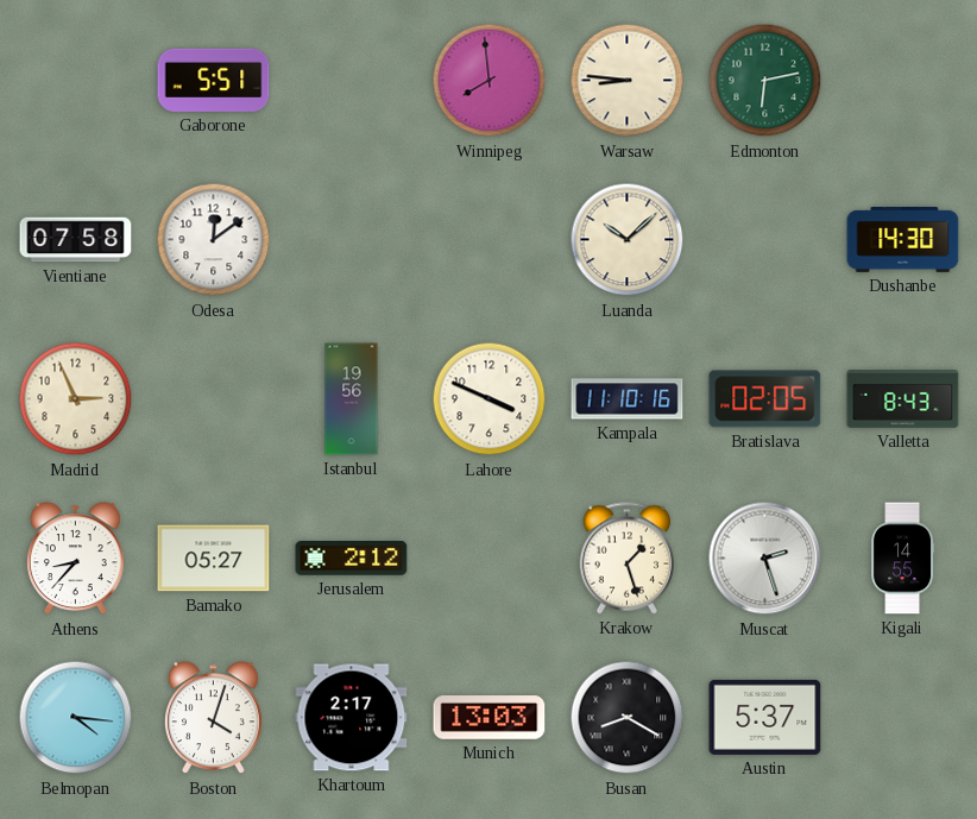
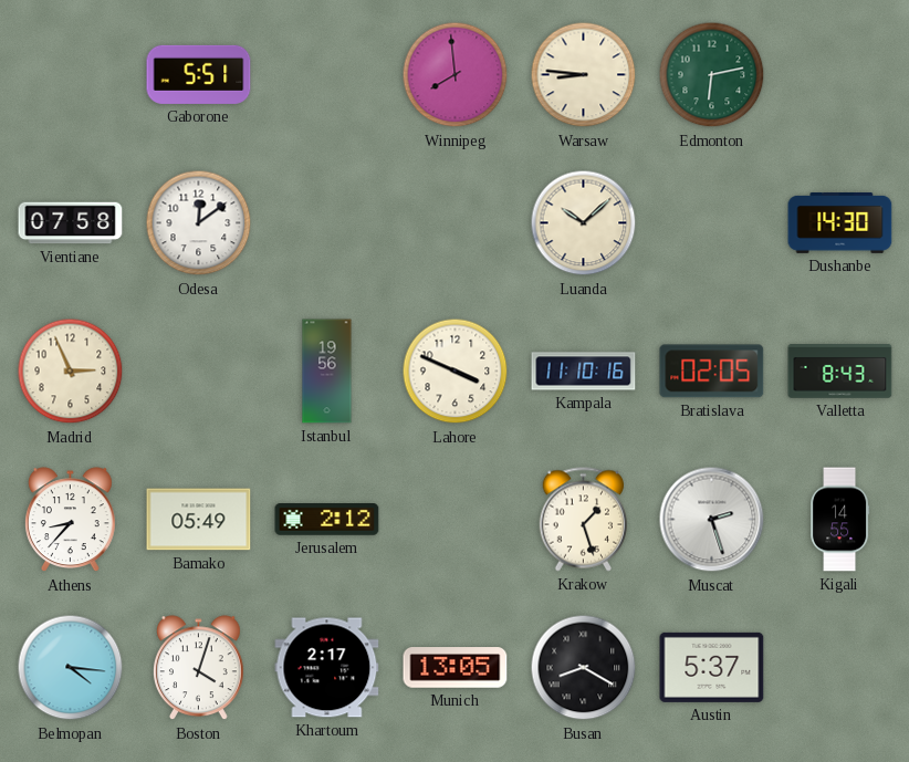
Bamako: 05:27 -> 05:49 (199, 520)
Munich: 13:03 -> 13:05 (456, 668)
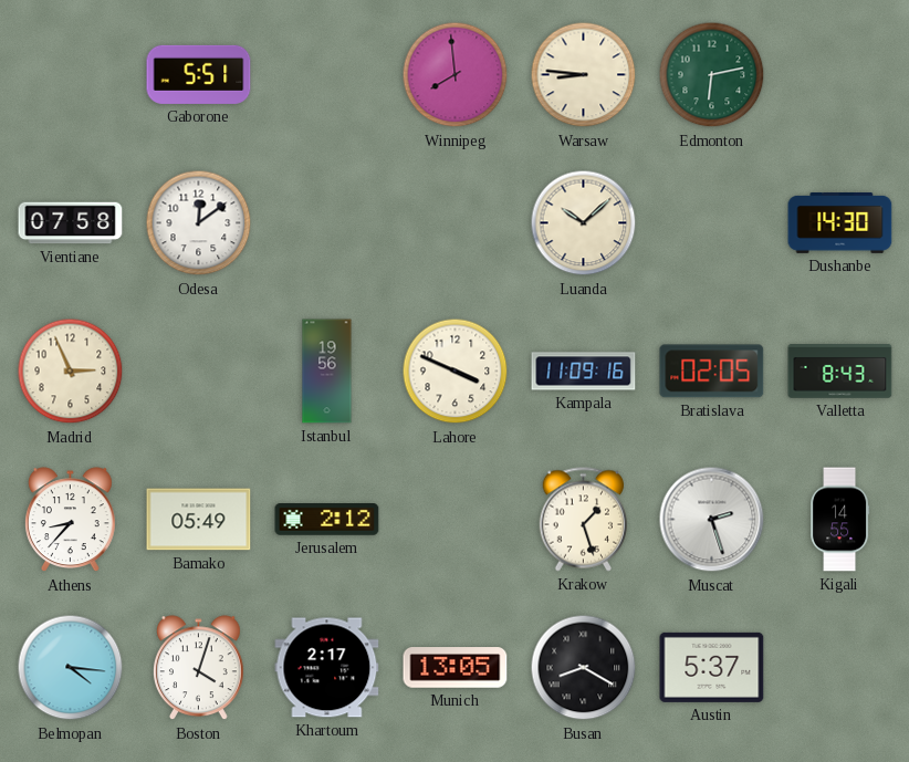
Kampala: 11:10 -> 11:09 (584, 372)
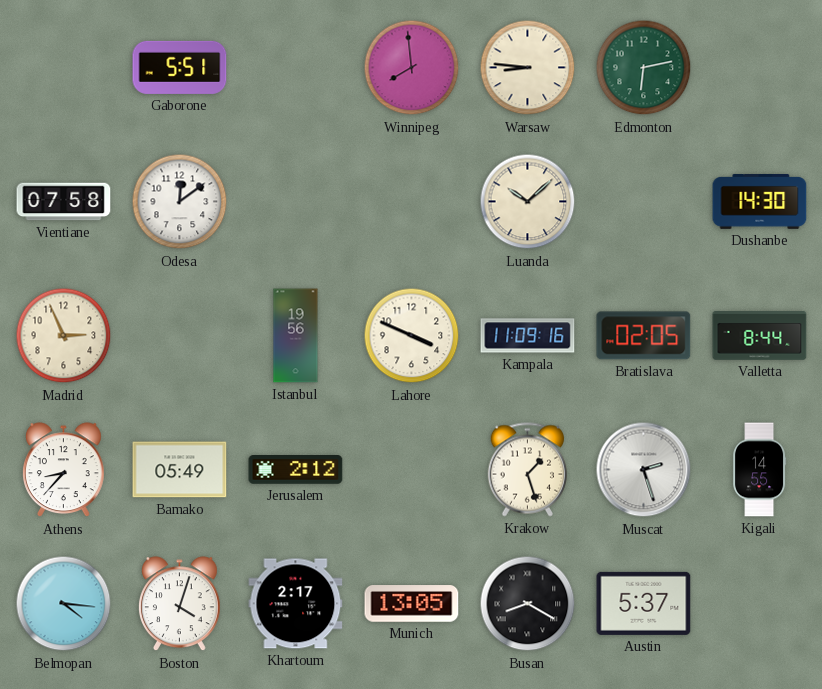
Valletta: 8:43 -> 8:44 (760, 336)
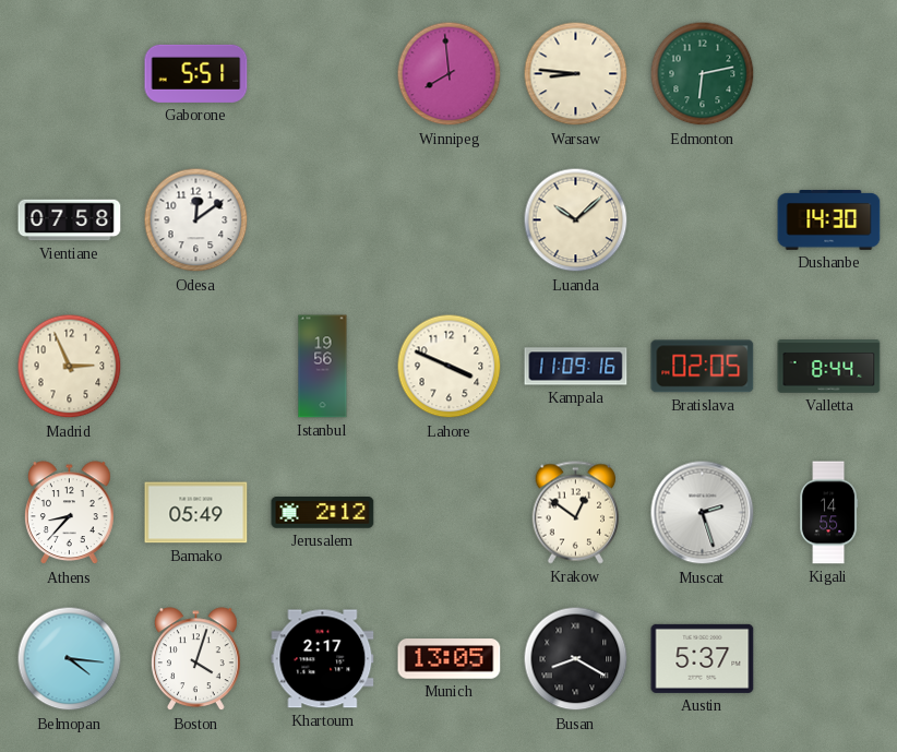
Krakow: 1:27 -> 12:51 (575, 513)
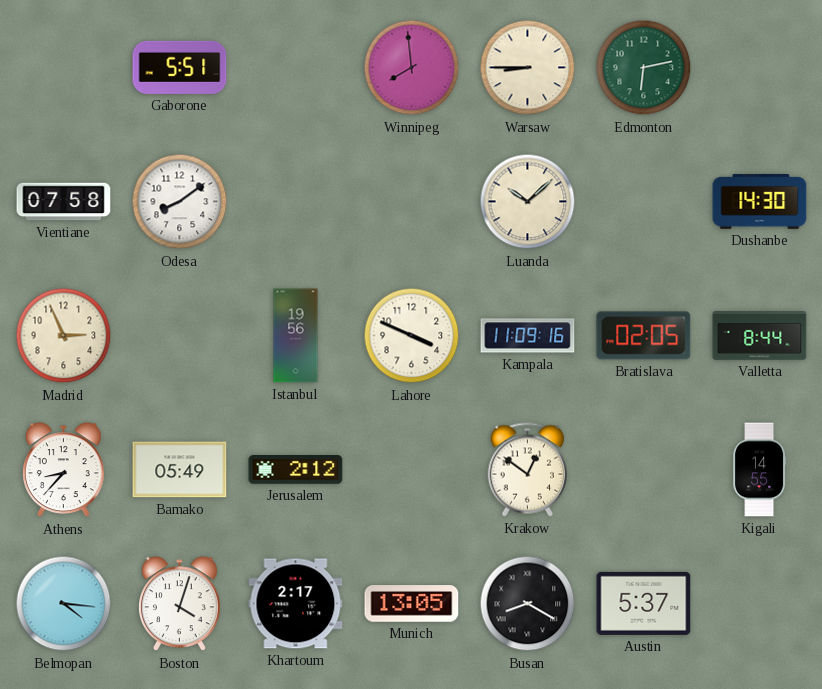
Warsaw: 8:46 -> 8:45 (528, 68)
Odesa: 12:09 -> 8:09 (180, 202)
Muscat: 2:27 -> none (703, 513)
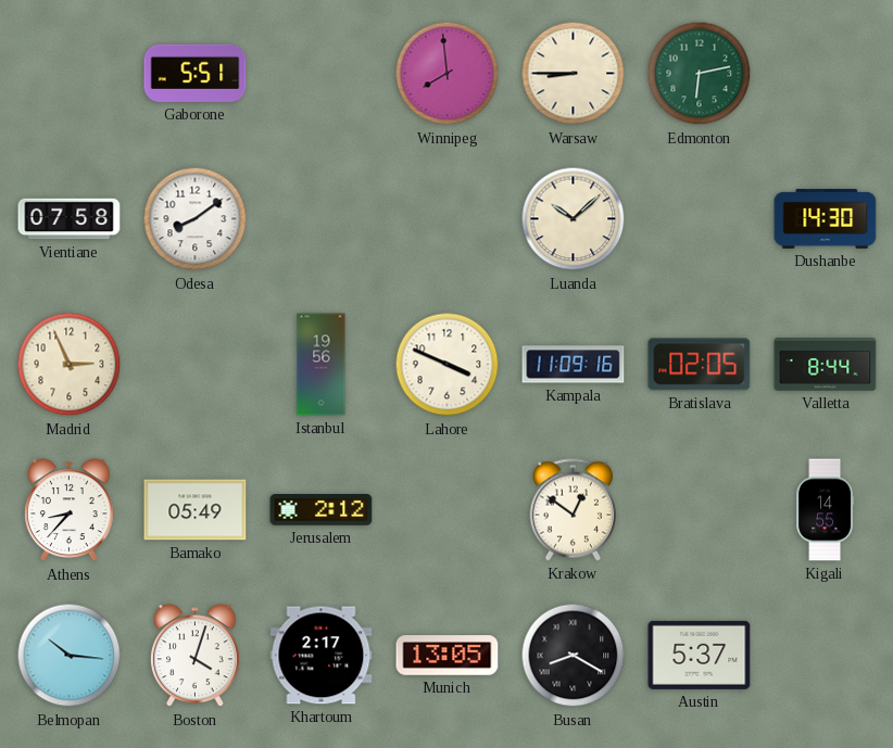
Belmopan: 4:16 -> 10:16 (70, 656)
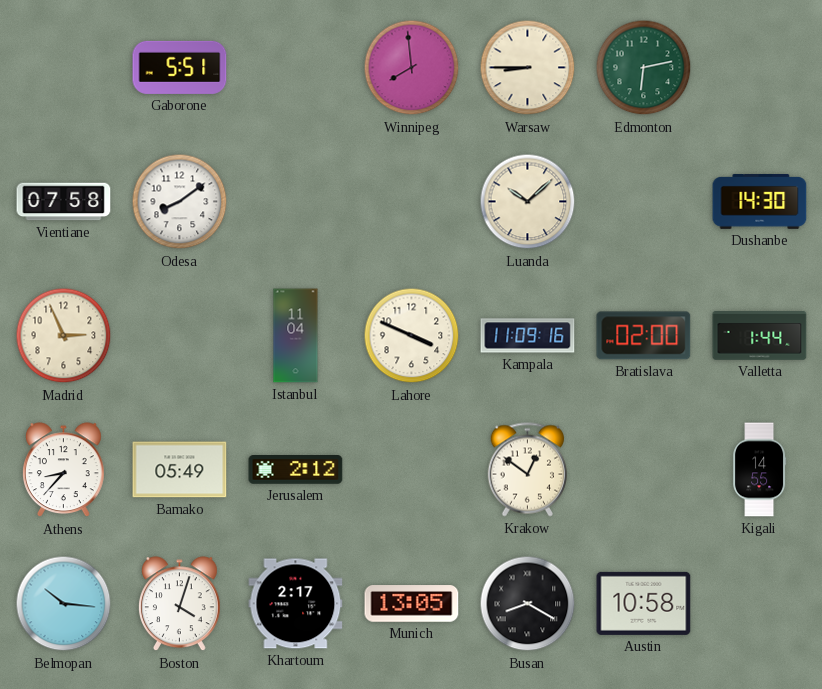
Istanbul: 19:56 -> 11:04 (296, 336)
Bratislava: 02:05 -> 02:00 (644, 336)
Valletta: 8:44 -> 1:44 (760, 336)
Austin: 5:37 -> 10:58 (644, 603)
